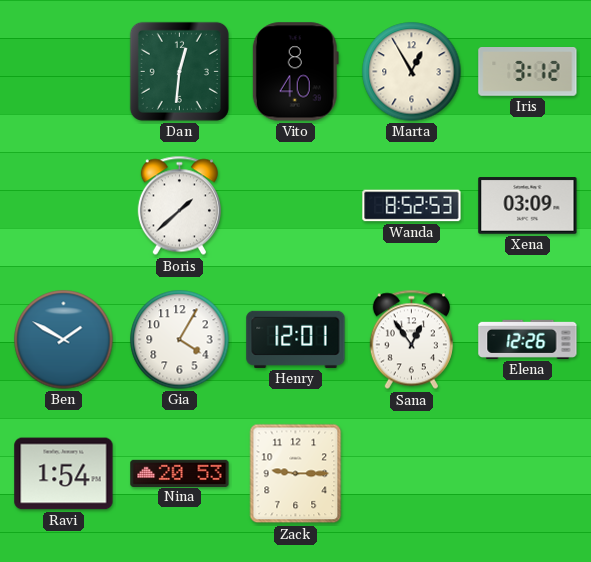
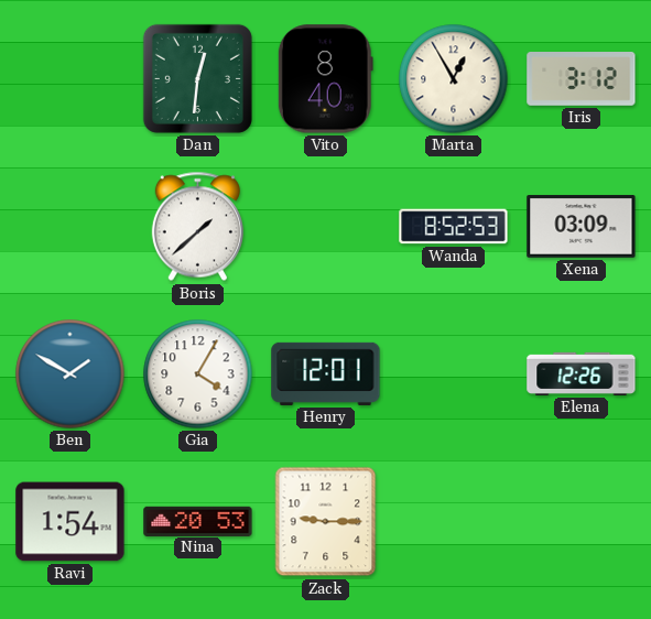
Sana: 12:54 -> none (411, 340)
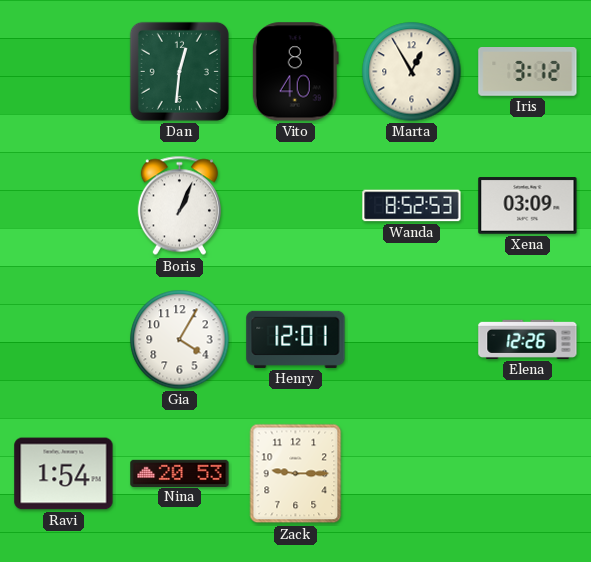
Boris: 1:38 -> 1:04 (179, 206)
Ben: 1:50 -> none (70, 374)
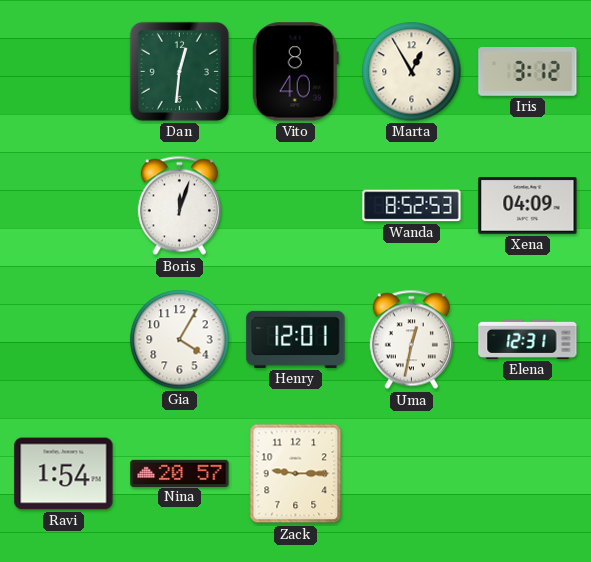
Boris: 1:04 -> 12:03 (179, 206)
Xena: 03:09 -> 04:09 (528, 206)
Uma: none -> 12:32 (411, 340)
Elena: 12:26 -> 12:31 (528, 339)
Nina: 20:53 -> 20:57 (180, 473)
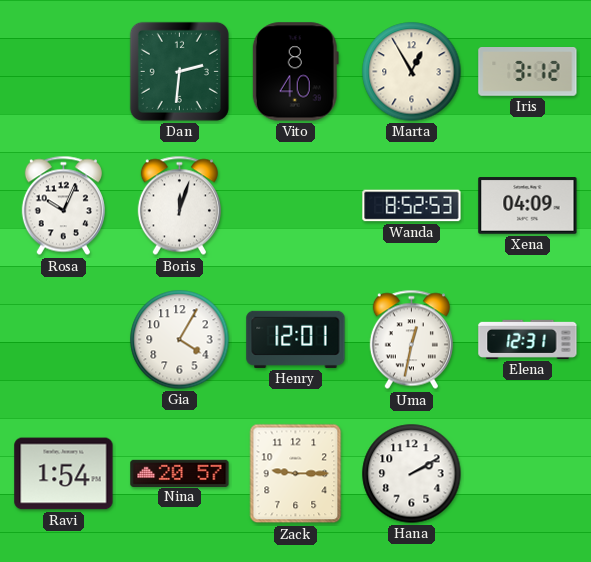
Dan: 12:31 -> 2:31 (179, 71)
Rosa: none -> 10:04 (63, 206)
Hana: none -> 2:10 (412, 474)
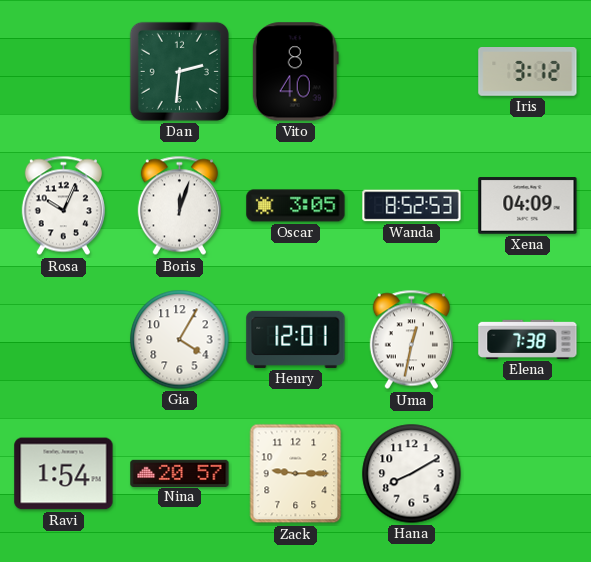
Marta: 12:55 -> none (412, 72)
Oscar: none -> 3:05 (296, 206)
Elena: 12:31 -> 7:38 (528, 339)
Hana: 2:10 -> 8:10 (412, 474)
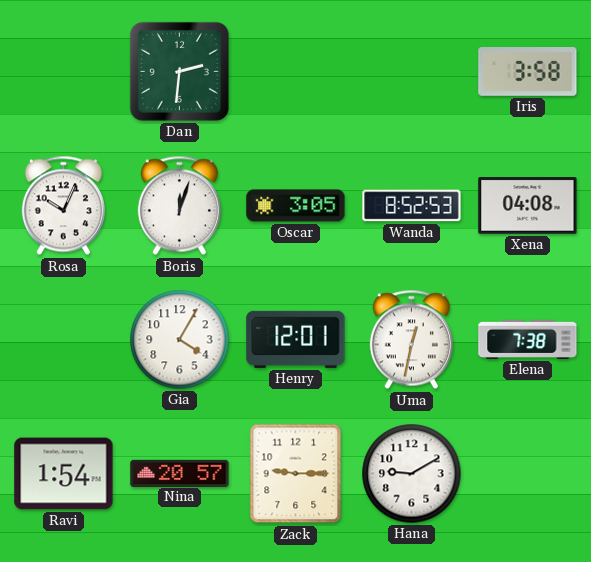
Vito: 8:40 -> none (295, 72)
Iris: 3:12 -> 3:58 (528, 72)
Xena: 04:09 -> 04:08 (528, 206)
Hana: 8:10 -> 9:10 (412, 474)
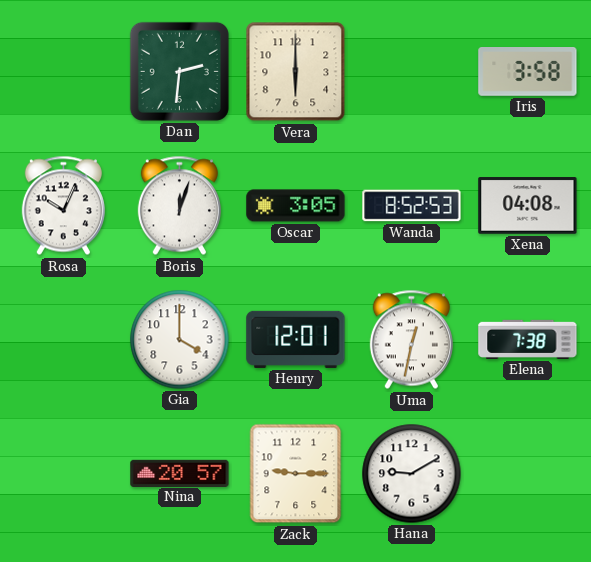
Vera: none -> 6:00 (296, 72)
Gia: 4:05 -> 4:00 (180, 340)
Ravi: 1:54 -> none (64, 474)
